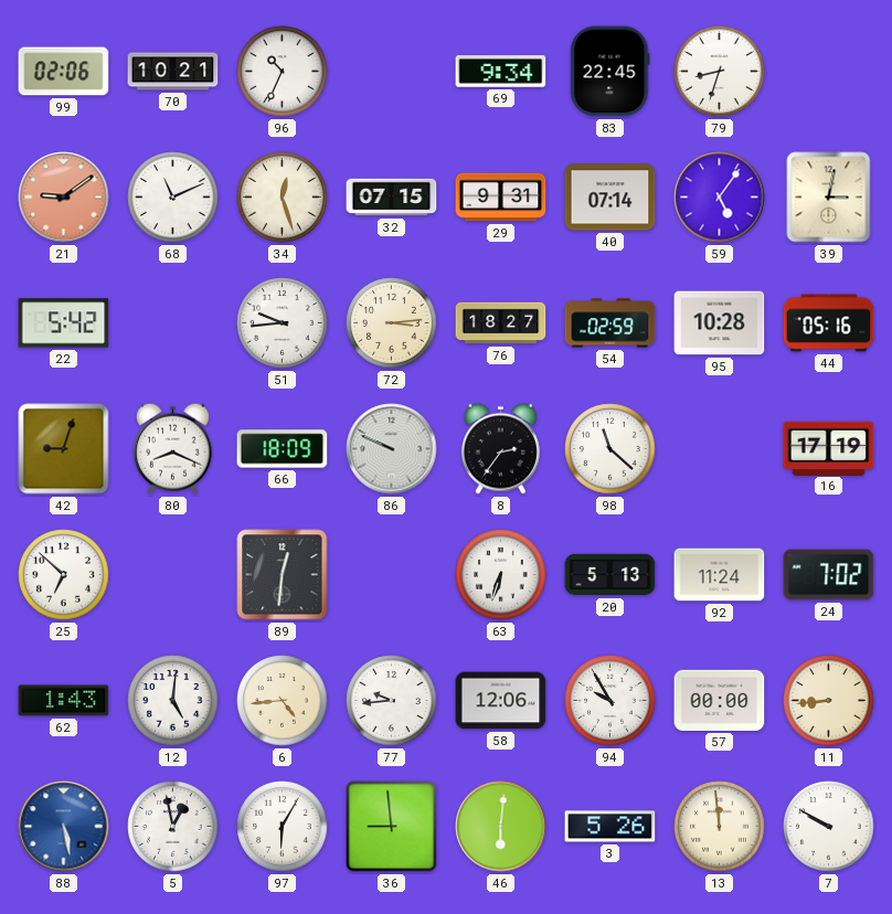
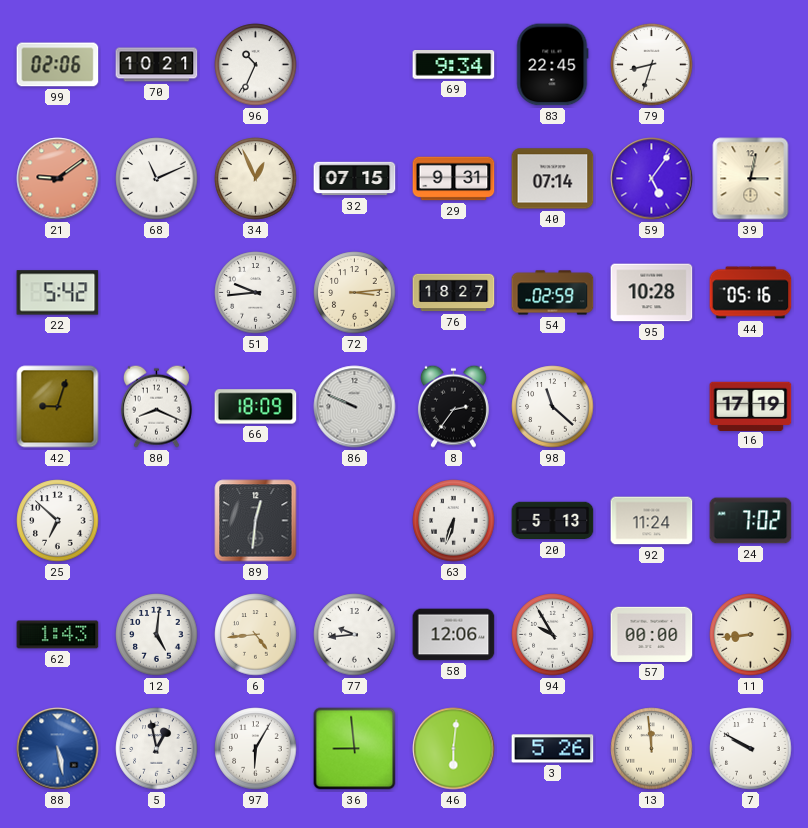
34: 12:27 -> 12:56 (256, 179)
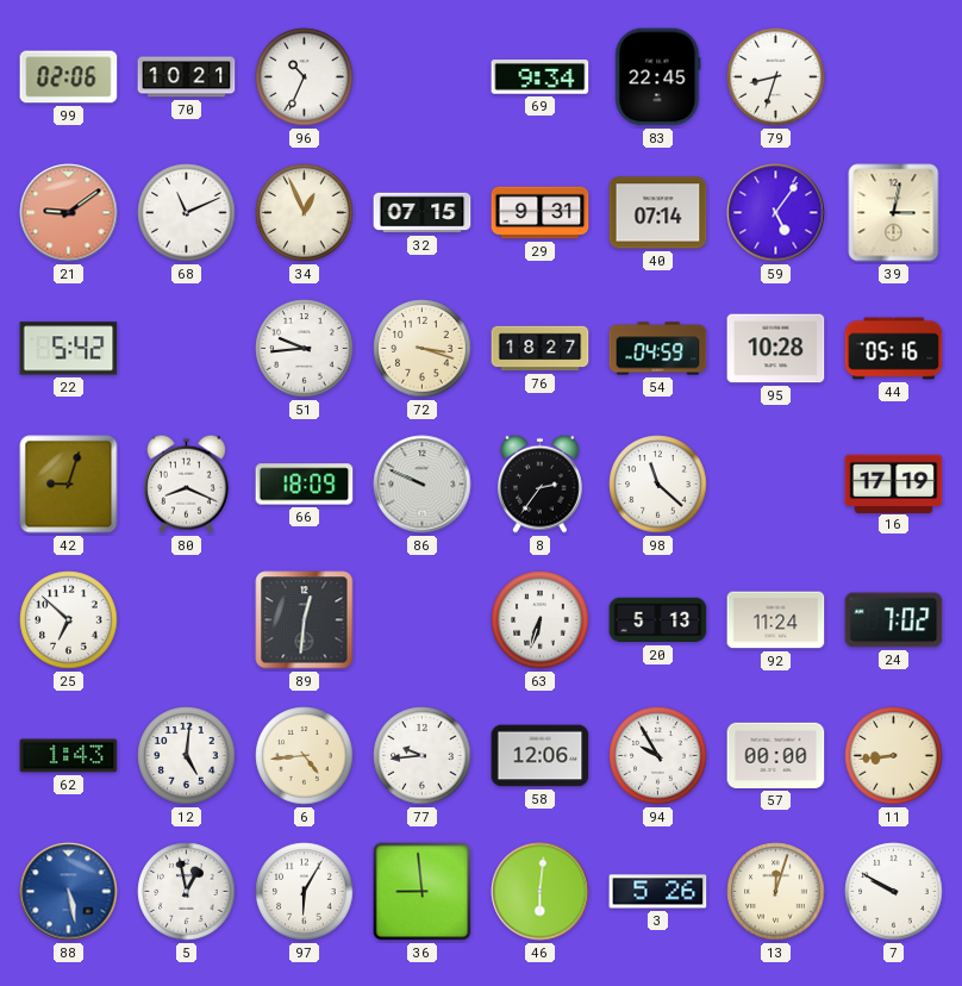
72: 3:14 -> 3:18 (423, 349)
54: 02:59 -> 04:59 (658, 349)
13: 11:59 -> 12:03 (776, 892)
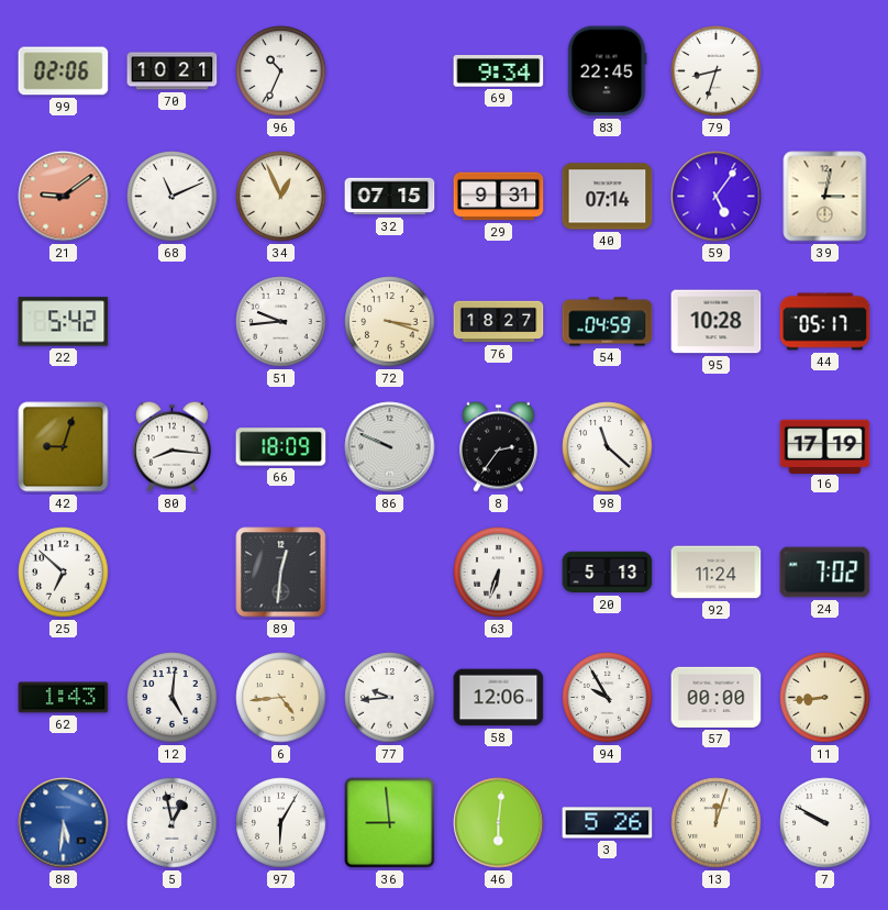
44: 05:16 -> 05:17 (825, 322)
80: 8:19 -> 8:16 (171, 446)
88: 5:28 -> 5:31 (64, 823)
